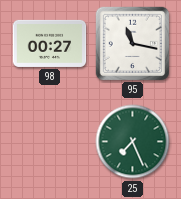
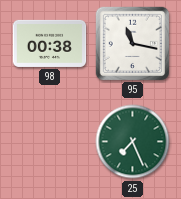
98: 00:27 -> 00:38 (50, 43)
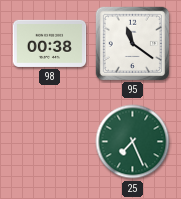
95: 11:17 -> 11:21 (132, 43)
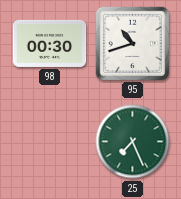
98: 00:38 -> 00:30 (50, 43)
95: 11:21 -> 10:42 (132, 43)
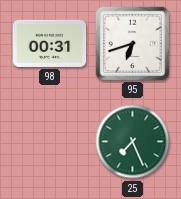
98: 00:30 -> 00:31 (50, 43)
95: 10:42 -> 6:42 (132, 43)
